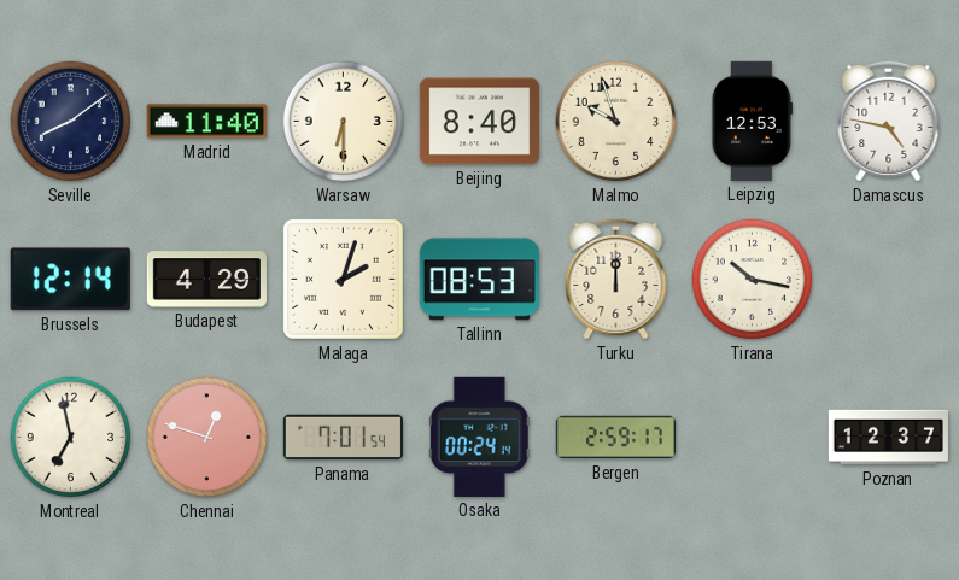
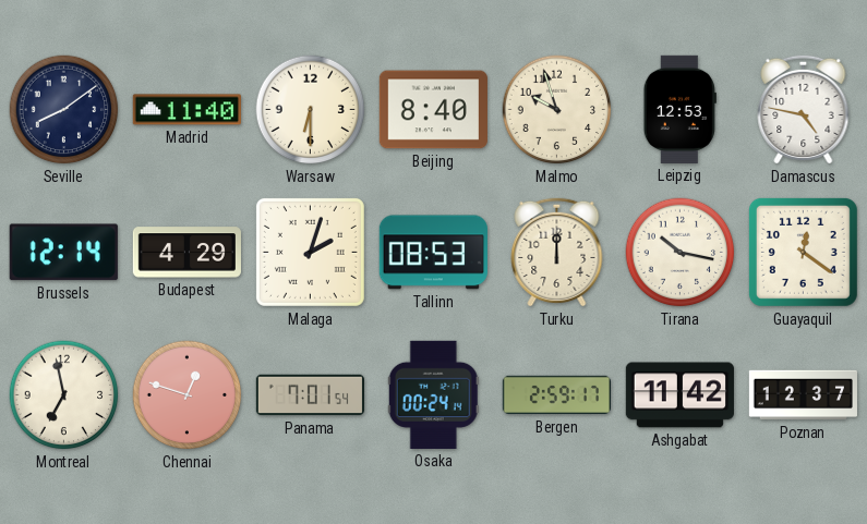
Guayaquil: none -> 12:21 (803, 252)
Ashgabat: none -> 11:42 (679, 395)
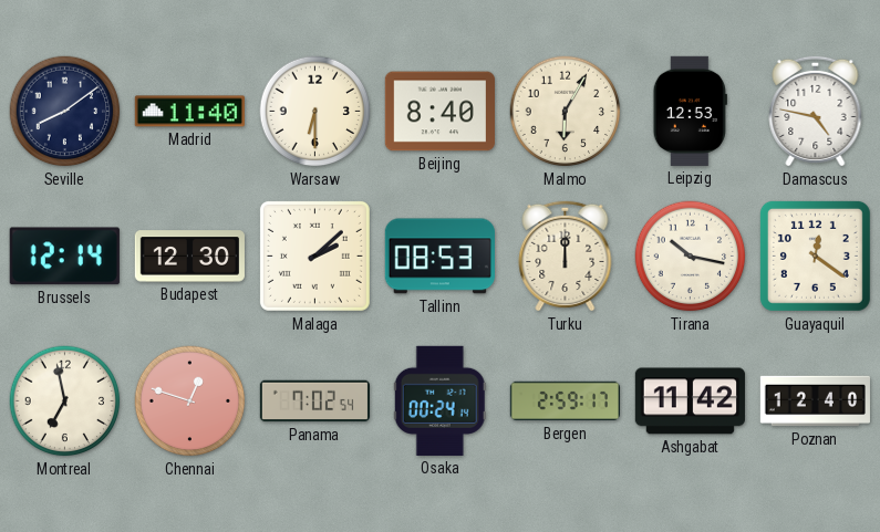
Malmo: 9:57 -> 6:05 (566, 112)
Budapest: 4:29 -> 12:30 (189, 257)
Malaga: 2:03 -> 2:08 (314, 255)
Panama: 7:01 -> 7:02 (314, 401)
Poznan: 12:37 -> 12:40 (815, 401)
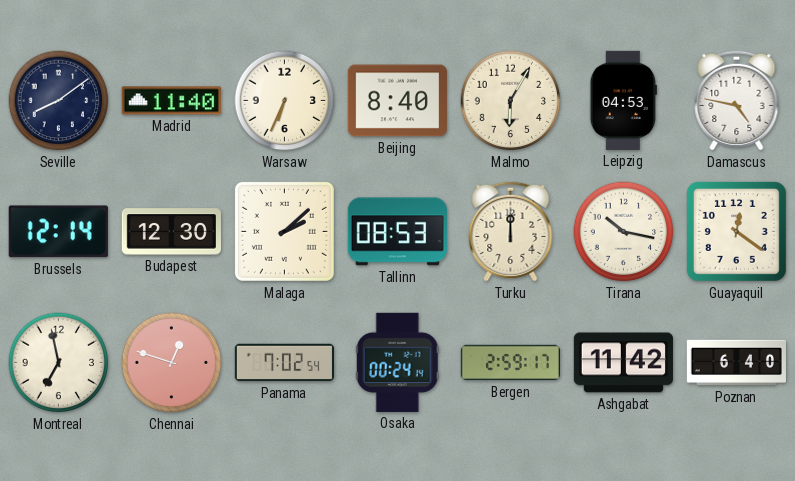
Warsaw: 6:30 -> 6:34 (285, 101)
Leipzig: 12:53 -> 04:53 (623, 100)
Poznan: 12:40 -> 6:40 (736, 363)
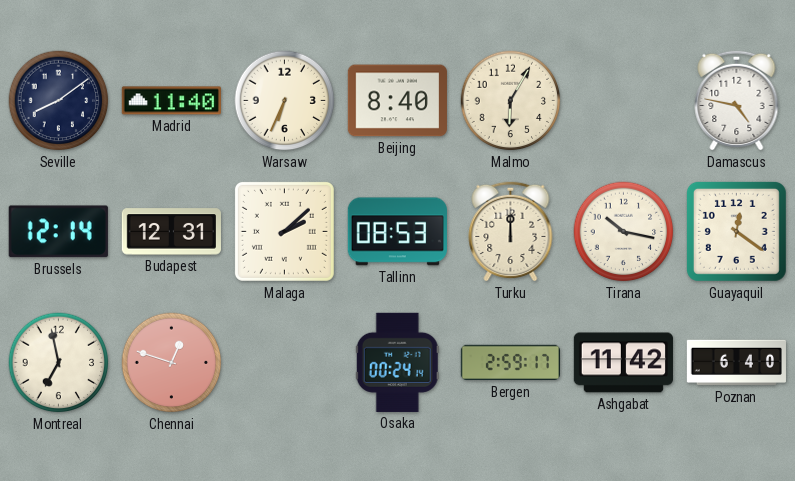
Leipzig: 04:53 -> none (623, 100)
Budapest: 12:30 -> 12:31 (171, 232)
Panama: 7:02 -> none (284, 363)
